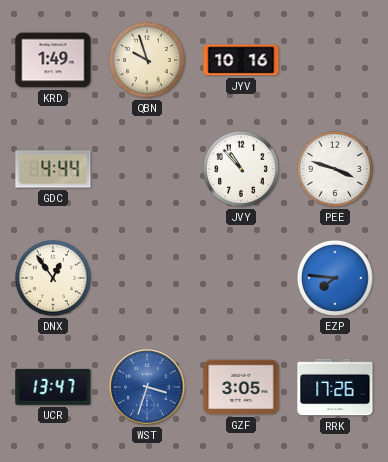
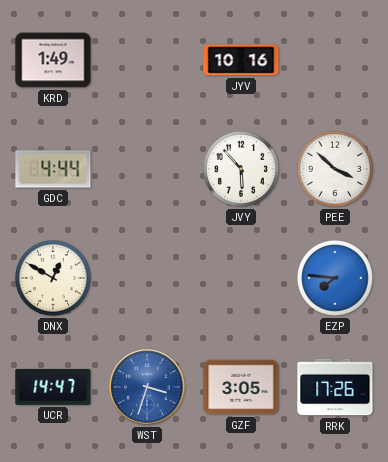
QBN: 9:57 -> none (147, 60)
JVY: 10:53 -> 5:53 (241, 169)
PEE: 3:48 -> 3:52 (335, 169)
DNX: 12:54 -> 12:50 (53, 278)
UCR: 13:47 -> 14:47 (53, 387)
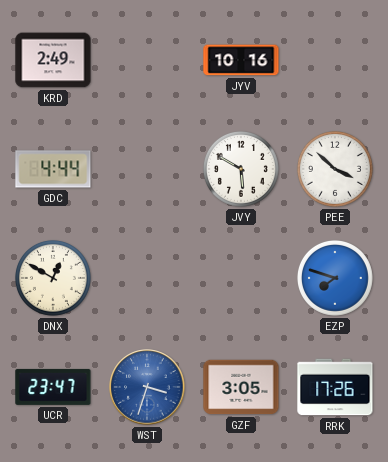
KRD: 1:49 -> 2:49 (53, 60)
JVY: 5:53 -> 5:50 (241, 169)
EZP: 7:46 -> 7:48 (335, 278)
UCR: 14:47 -> 23:47 (53, 387)
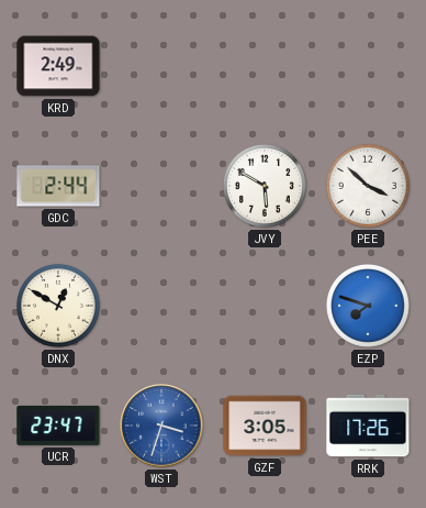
JYV: 10:16 -> none (241, 60)
GDC: 4:44 -> 2:44 (58, 186)
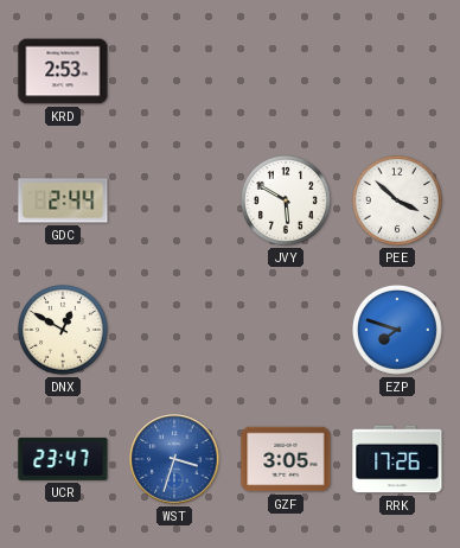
KRD: 2:49 -> 2:53 (63, 71)
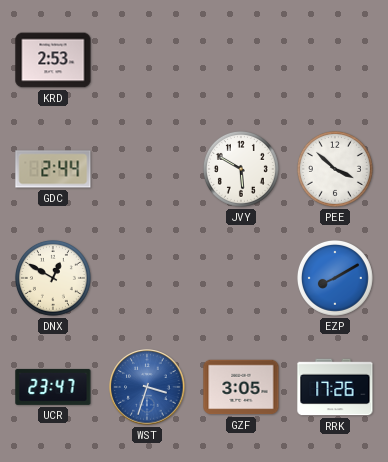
EZP: 7:48 -> 8:10 (335, 278)
